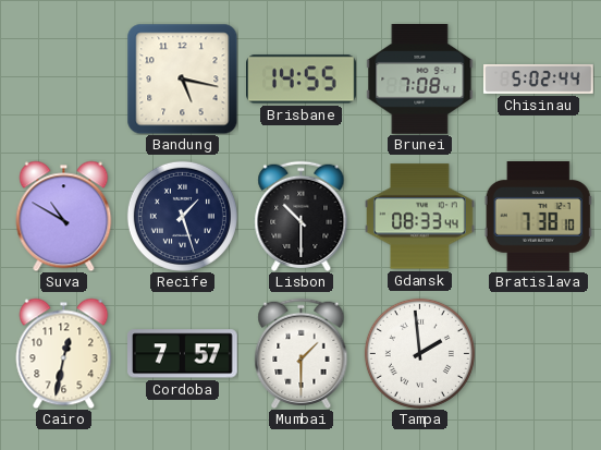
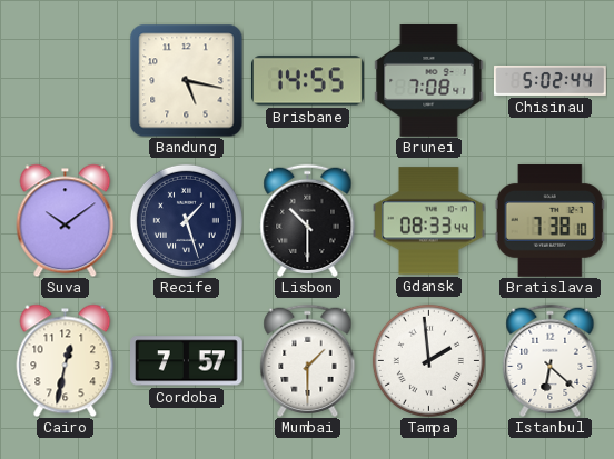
Suva: 10:50 -> 10:09 (66, 220)
Istanbul: none -> 6:22 (551, 360)
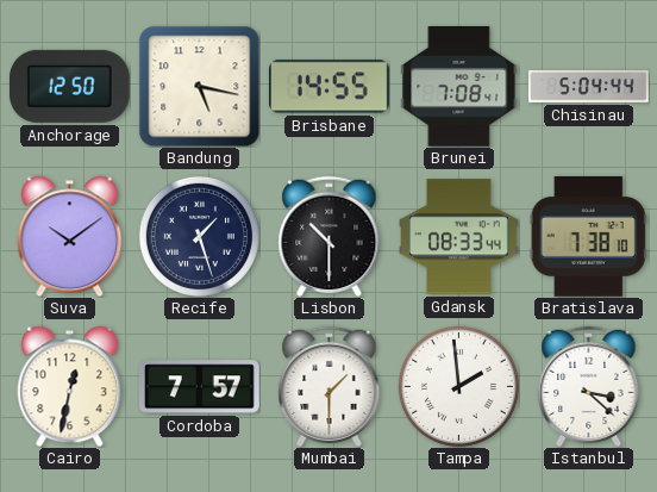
Anchorage: none -> 12:50 (70, 86)
Chisinau: 5:02 -> 5:04 (589, 87)
Istanbul: 6:22 -> 3:22 (589, 386)
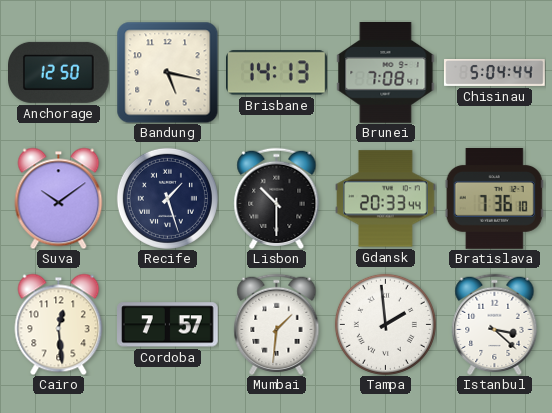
Brisbane: 14:55 -> 14:13 (277, 73)
Gdansk: 08:33 -> 20:33 (386, 199)
Bratislava: 7:38 -> 7:36 (494, 199)
Cairo: 12:32 -> 12:29 (59, 324)
Mumbai: 1:30 -> 1:31 (277, 324)
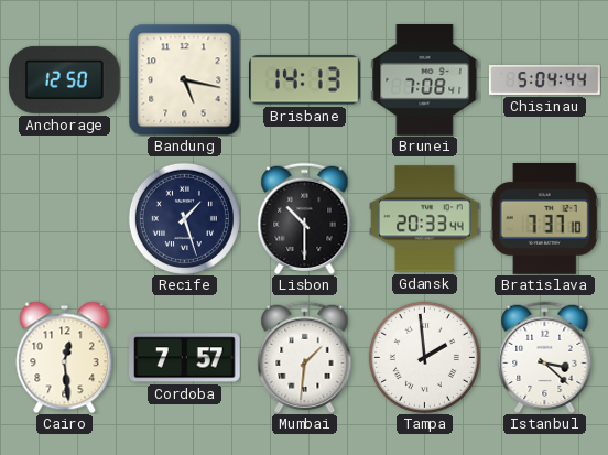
Suva: 10:09 -> none (59, 198)
Bratislava: 7:36 -> 7:37 (544, 219)
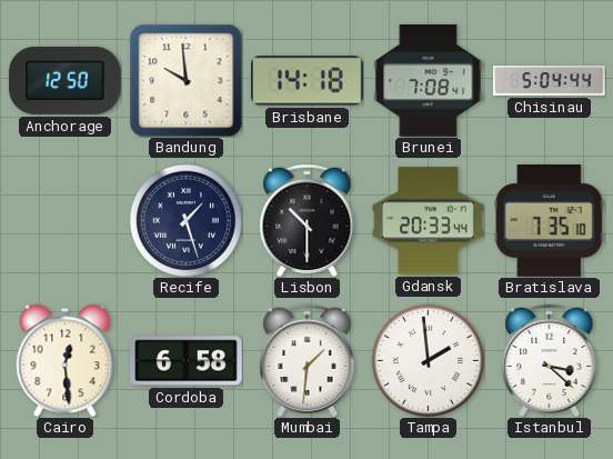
Bandung: 5:17 -> 9:59 (185, 80)
Brisbane: 14:13 -> 14:18 (308, 81)
Bratislava: 7:37 -> 7:35 (549, 221)
Cordoba: 7:57 -> 6:58 (187, 361)
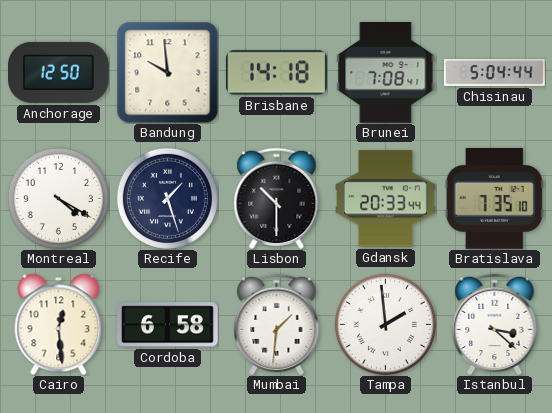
Montreal: none -> 4:20 (58, 198)
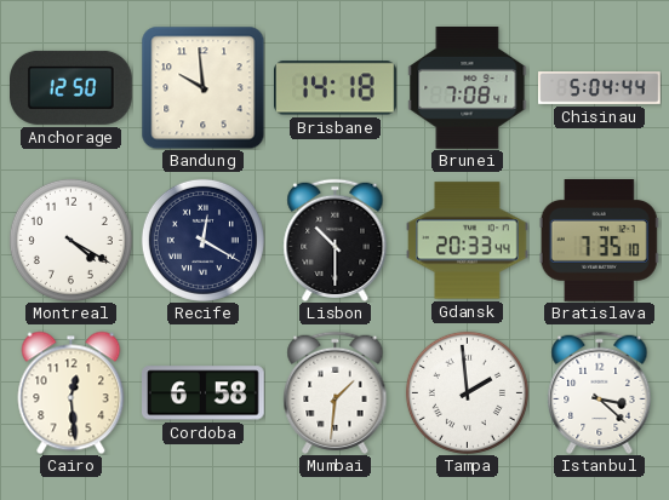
Recife: 1:27 -> 12:20 (202, 240)
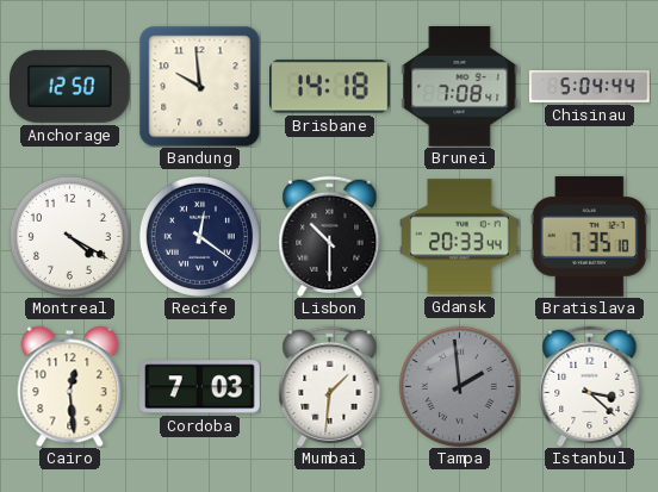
Recife: 12:20 -> 12:21 (199, 236)
Cordoba: 6:58 -> 7:03 (200, 387)
Tampa dial: white -> grey (459, 386)
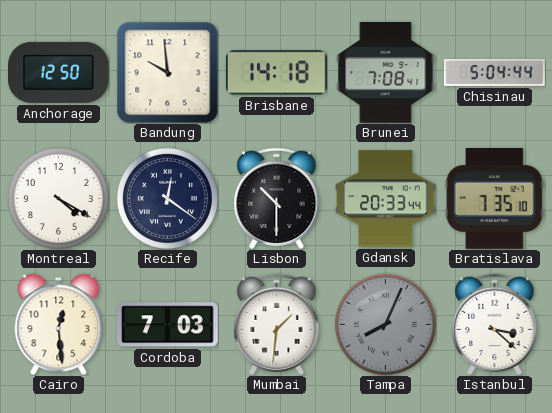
Tampa: 1:59 -> 8:04 (385, 324)
